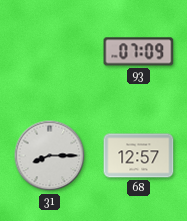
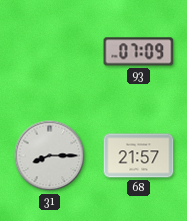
68: 12:57 -> 21:57 (139, 156)
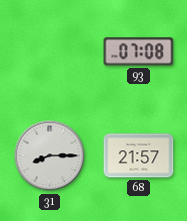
93: 07:09 -> 07:08 (139, 52)
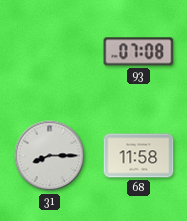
68: 21:57 -> 11:58 (139, 156)
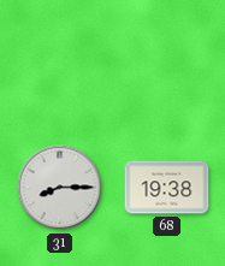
93: 07:08 -> none (139, 52)
68: 11:58 -> 19:38 (167, 188)
